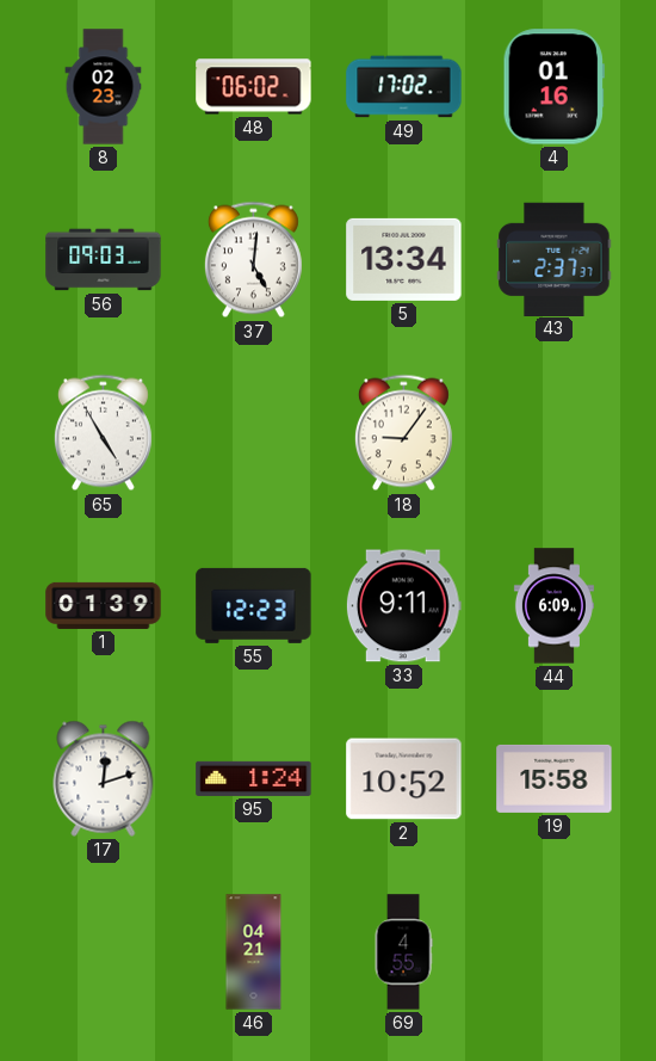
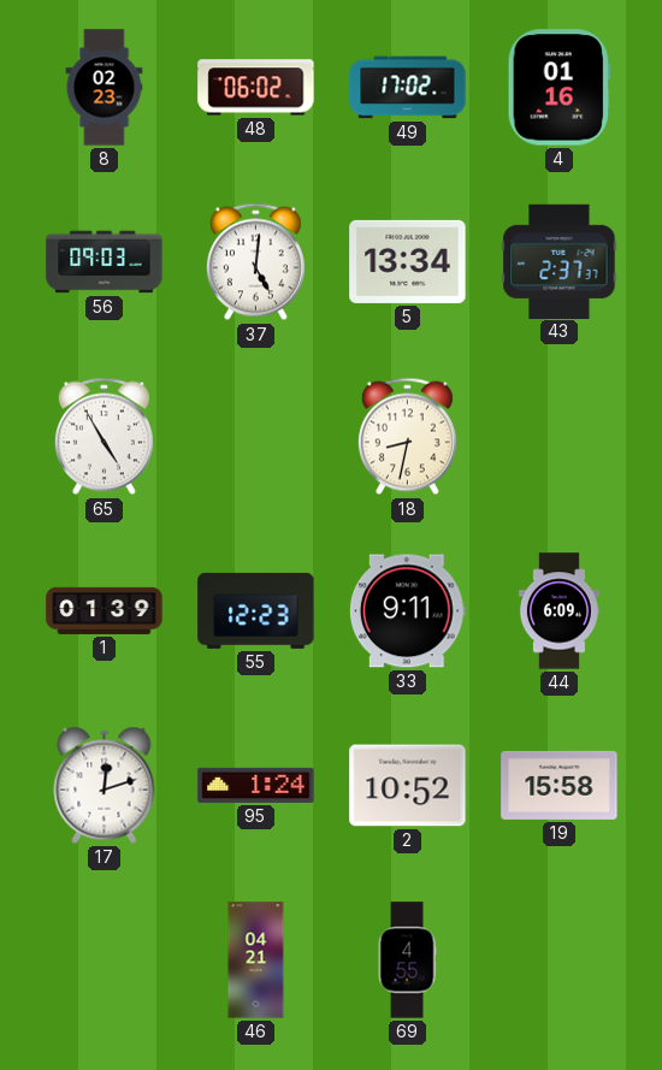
18: 9:06 -> 8:32 (407, 437)
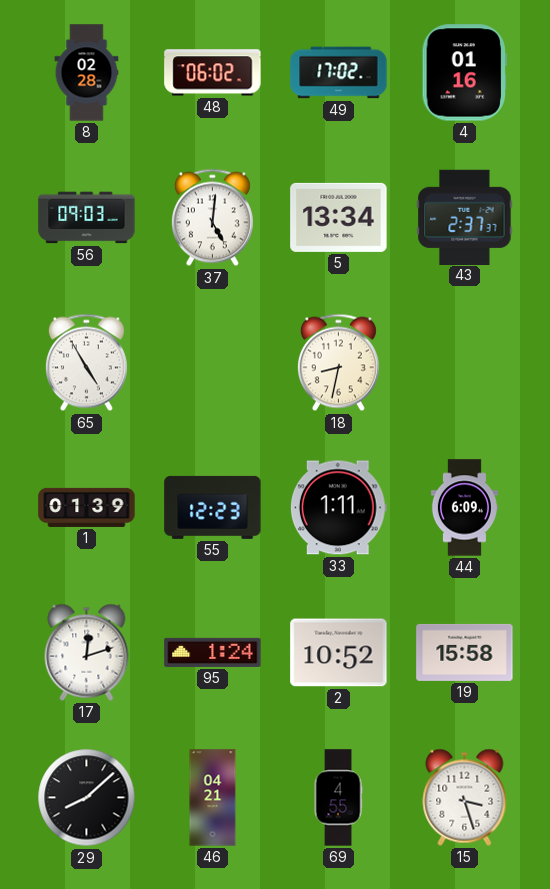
8: 02:23 -> 02:28 (87, 73)
33: 9:11 -> 1:11 (338, 508)
29: none -> 8:08 (87, 798)
15: none -> 3:27 (465, 797)
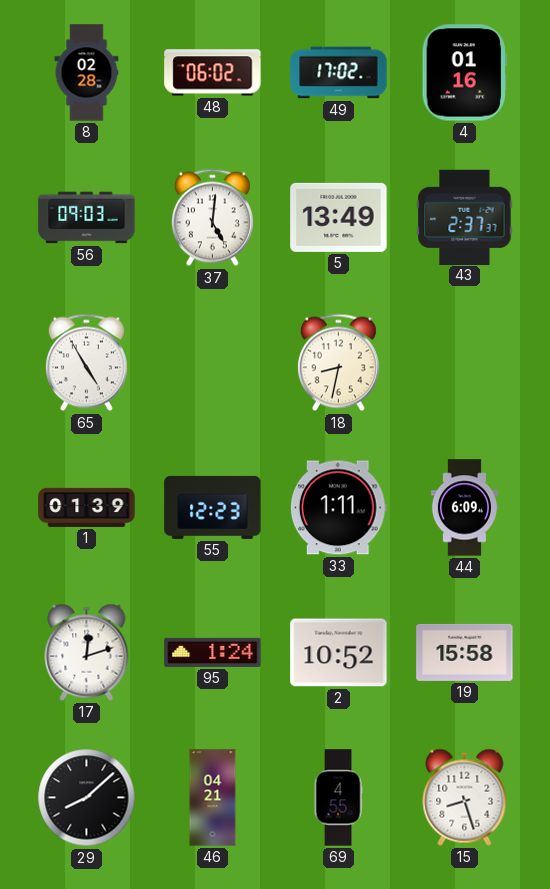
5: 13:34 -> 13:49 (339, 217)
15: 3:27 -> 8:27 (465, 797)
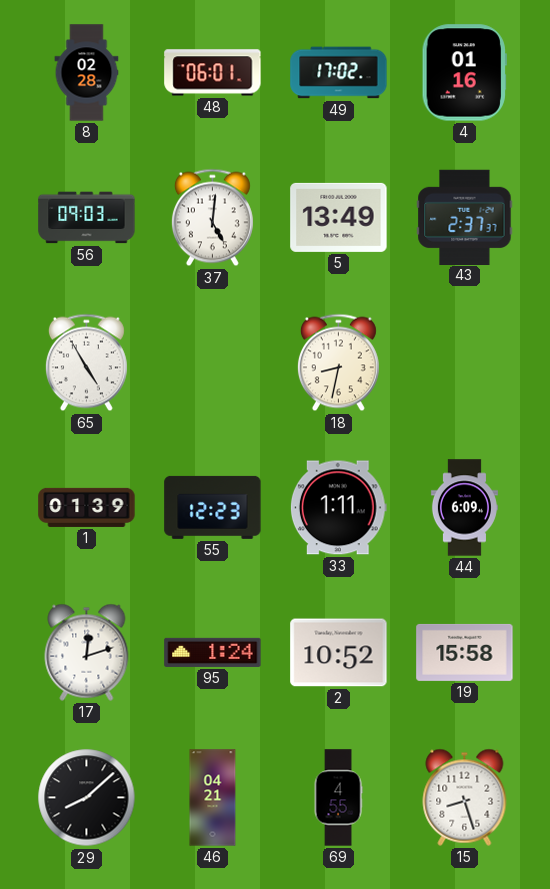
48: 06:02 -> 06:01 (213, 73)
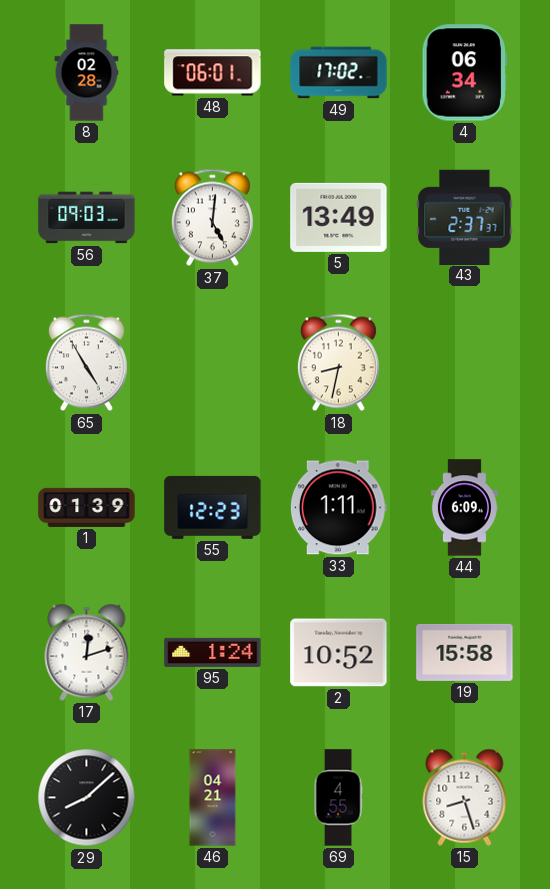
4: 01:16 -> 06:34 (464, 73)
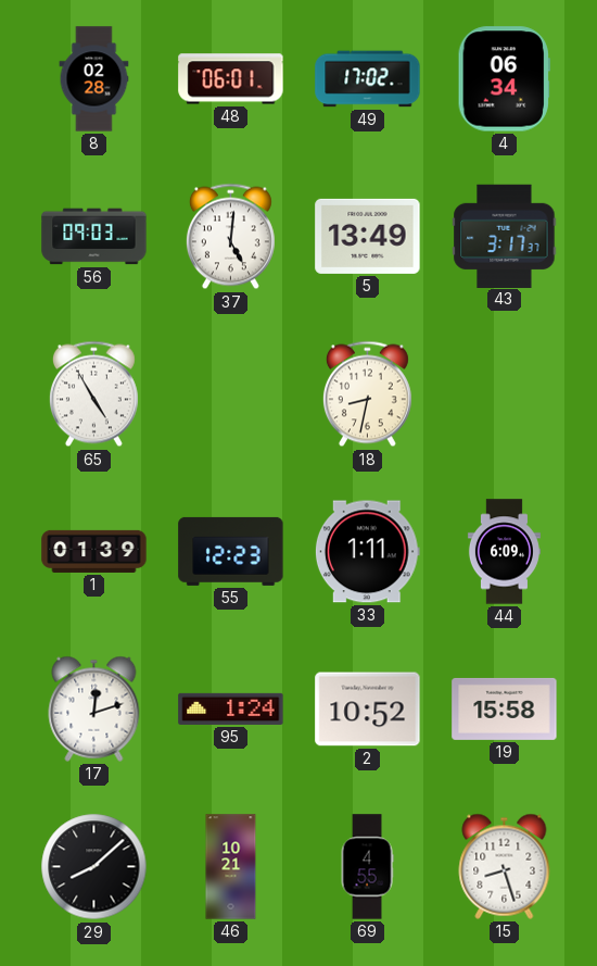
43: 2:37 -> 3:17 (505, 236)
46: 04:21 -> 10:21 (231, 867)
